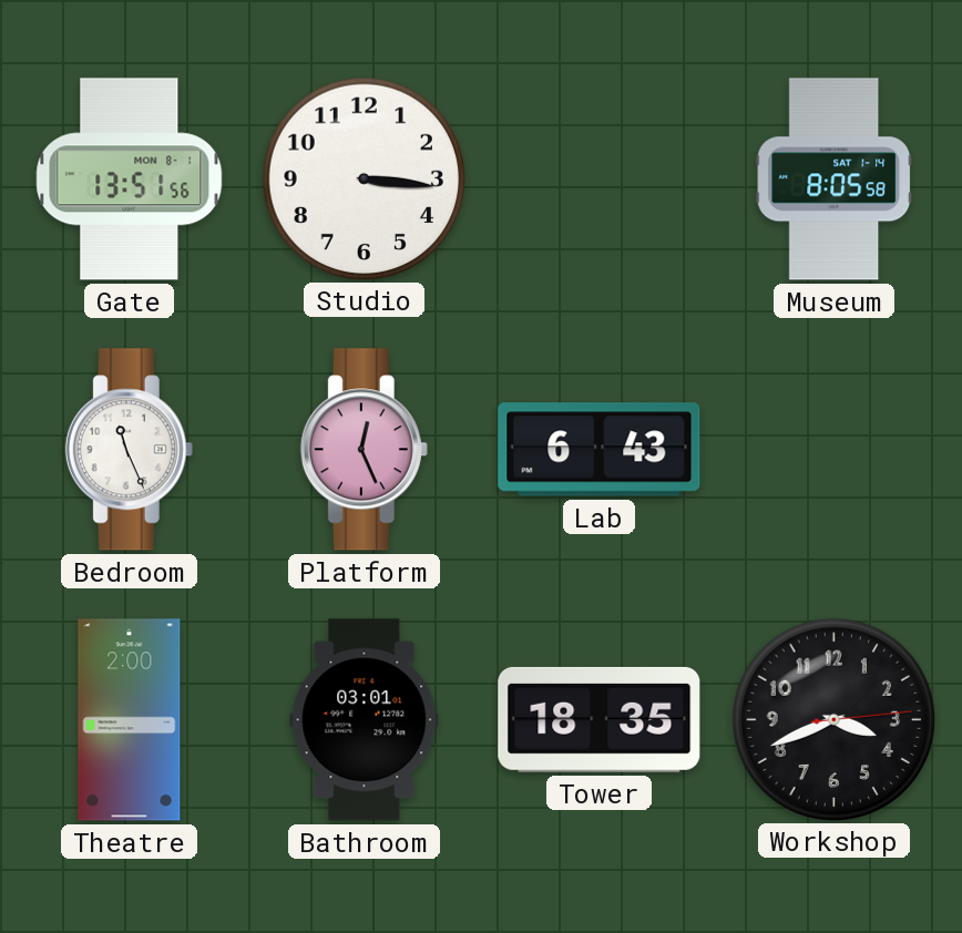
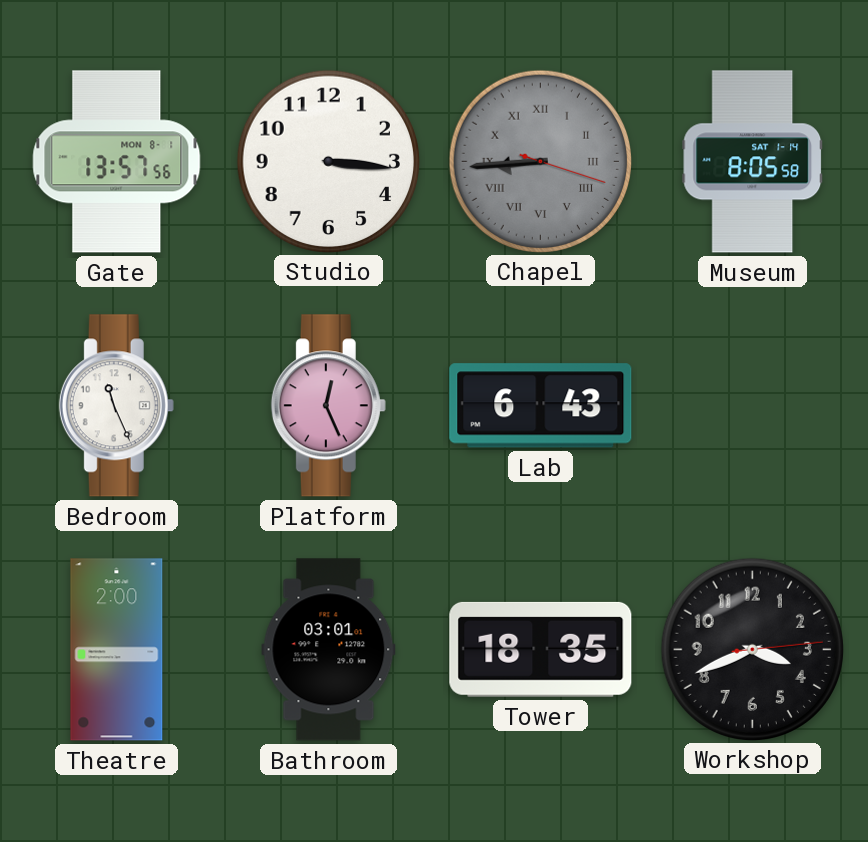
Gate: 13:51 -> 13:57 (117, 162)
Chapel: none -> 8:44 (540, 161)
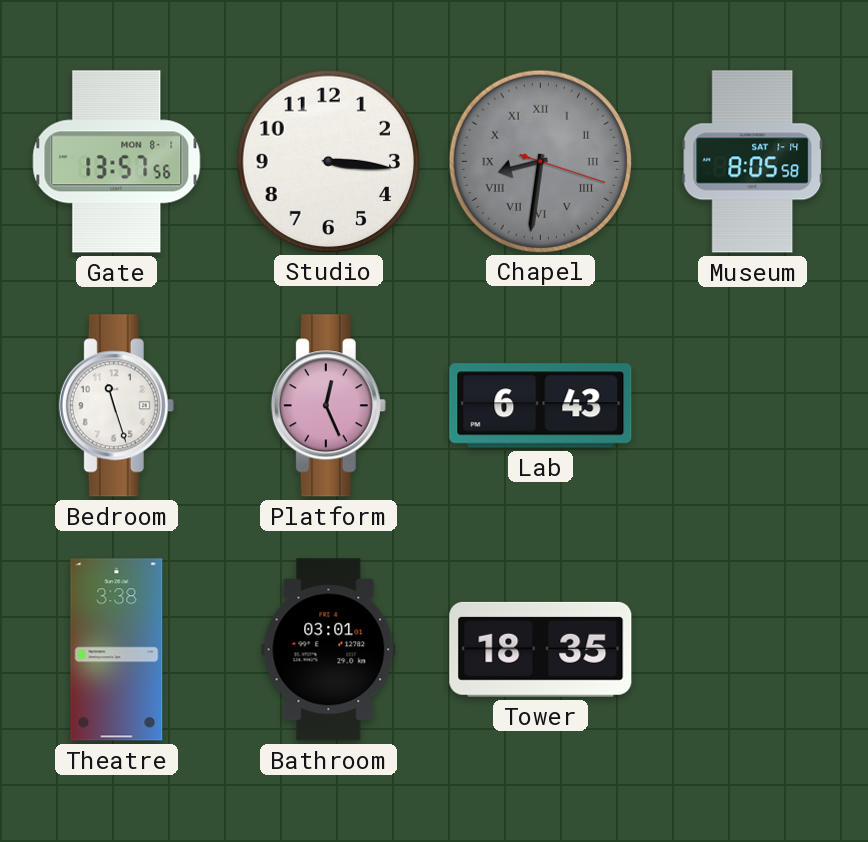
Chapel: 8:44 -> 8:31 (540, 161)
Bedroom: 11:26 -> 11:27 (116, 406)
Theatre: 2:00 -> 3:38 (117, 650)
Workshop: 3:41 -> none (752, 649)
